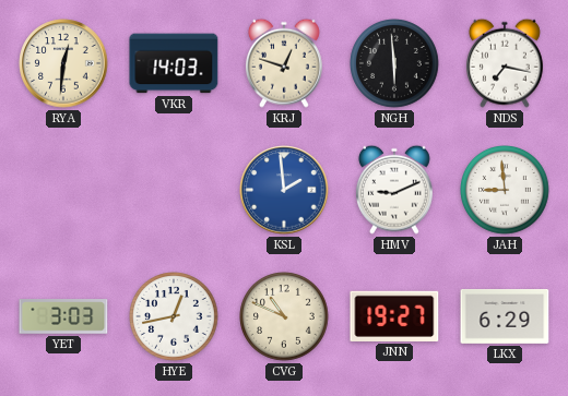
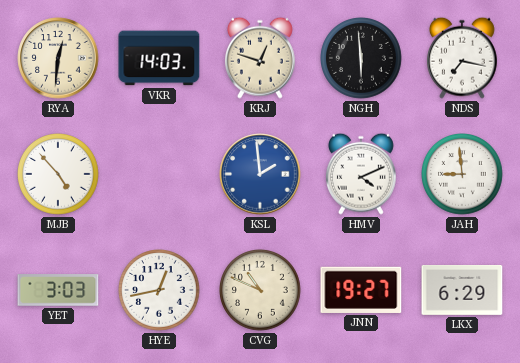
MJB: none -> 4:53 (59, 175)
HMV: 9:11 -> 4:11 (361, 174)
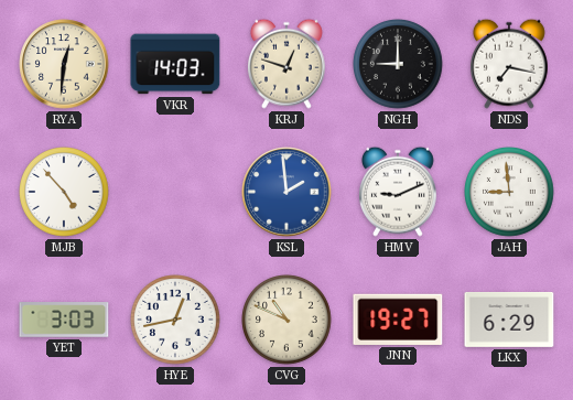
NGH: 5:59 -> 9:00 (399, 65)
HMV: 4:11 -> 9:11 (398, 192)
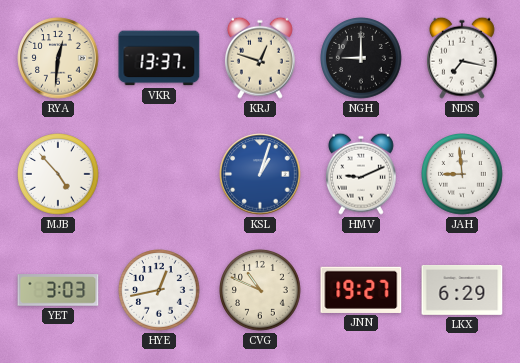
VKR: 14:03 -> 13:37 (159, 58)
KSL: 1:59 -> 1:03 (260, 174)
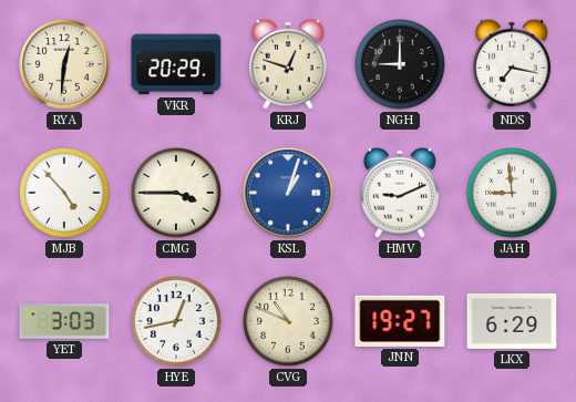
VKR: 13:37 -> 20:29 (176, 64)
CMG: none -> 3:45 (177, 194)
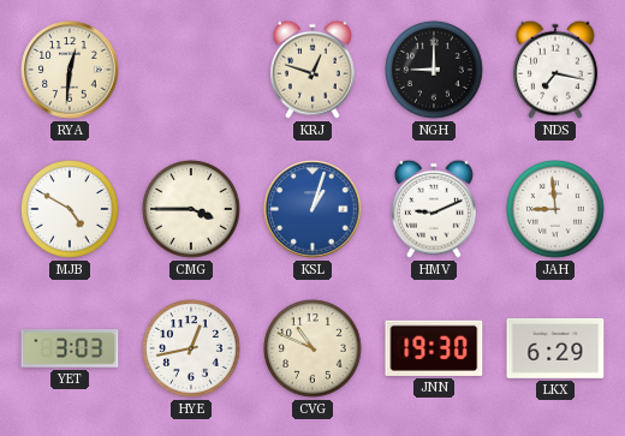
VKR: 20:29 -> none (176, 64)
MJB: 4:53 -> 4:50 (71, 210)
JNN: 19:27 -> 19:30 (434, 348)
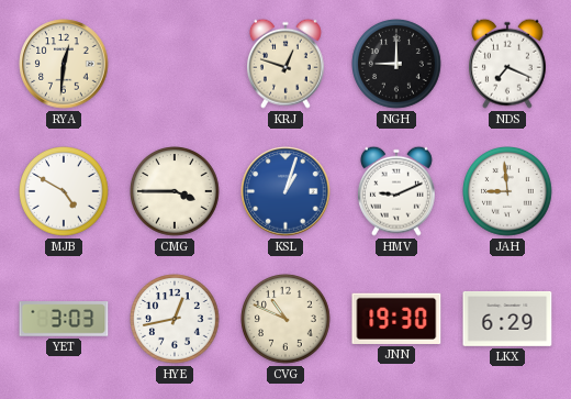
NDS: 7:17 -> 7:19 (507, 64)
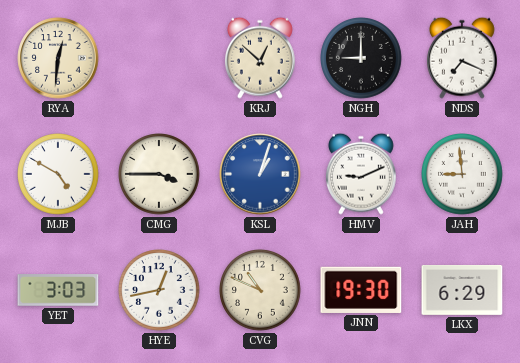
KRJ: 12:48 -> 12:52 (260, 58)
